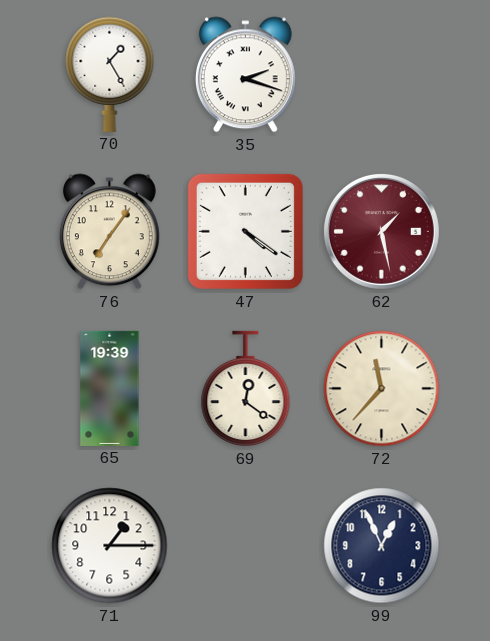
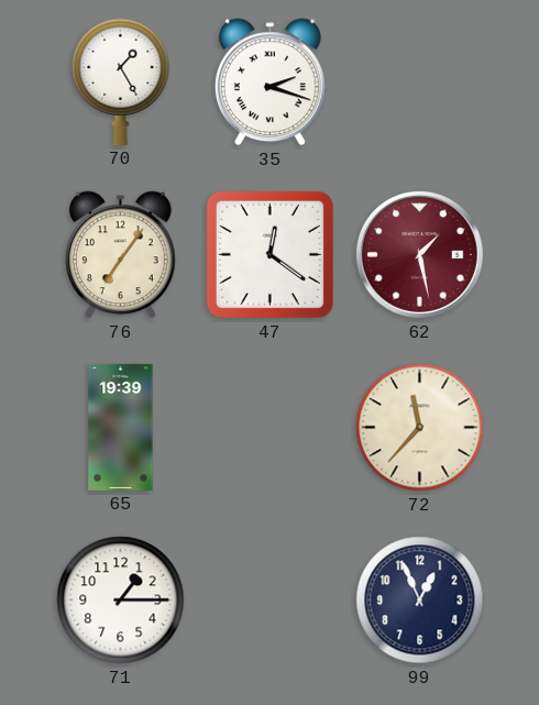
47: 4:21 -> 12:21 (269, 254)
69: 12:21 -> none (246, 389)
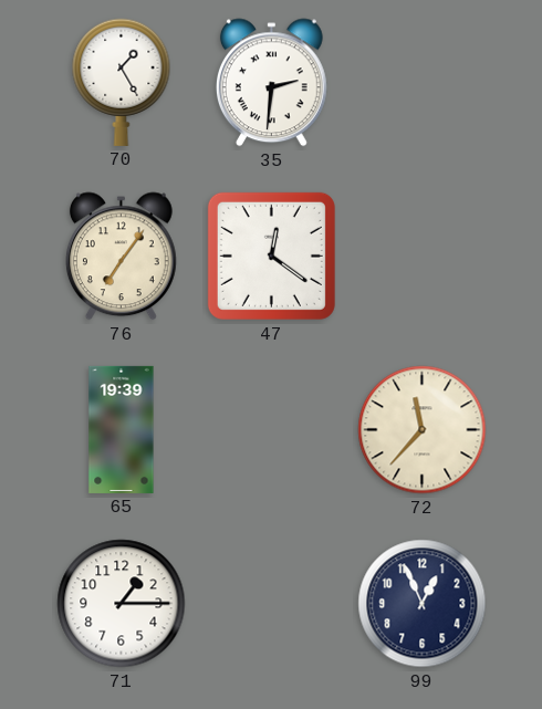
35: 2:18 -> 2:31 (271, 83)
62: 1:28 -> none (419, 254)
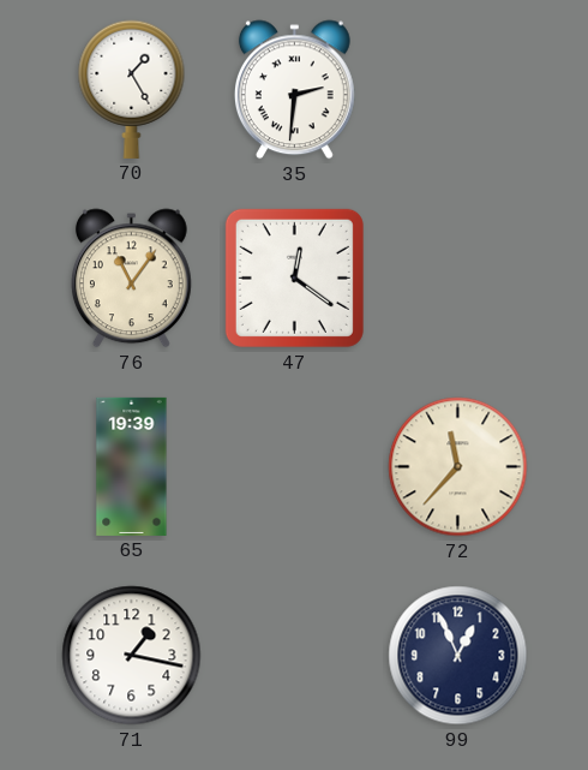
76: 7:06 -> 11:06 (131, 279)
71: 1:15 -> 1:17 (132, 656)
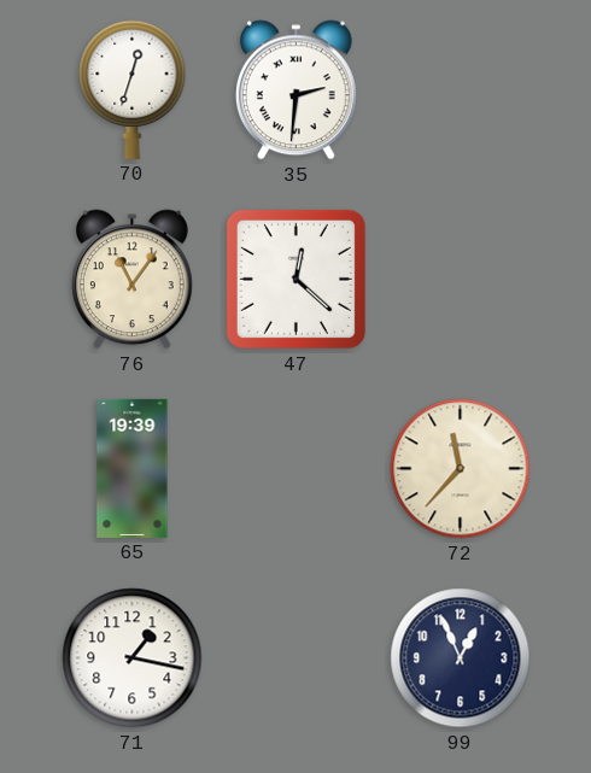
70: 1:25 -> 12:33 (133, 89)
47: 12:21 -> 12:22 (295, 279)
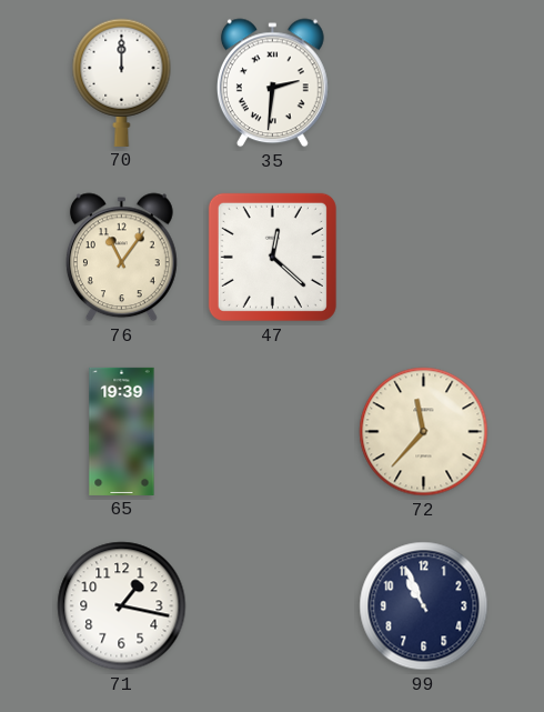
70: 12:33 -> 12:00 (122, 82)
99: 12:56 -> 10:56 (424, 606)
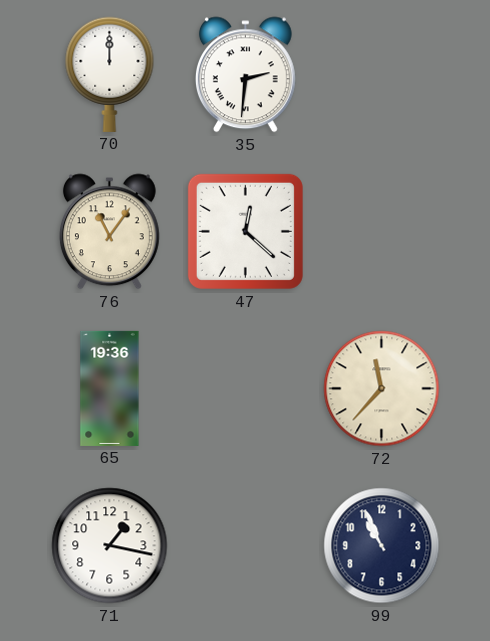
65: 19:39 -> 19:36 (110, 388)
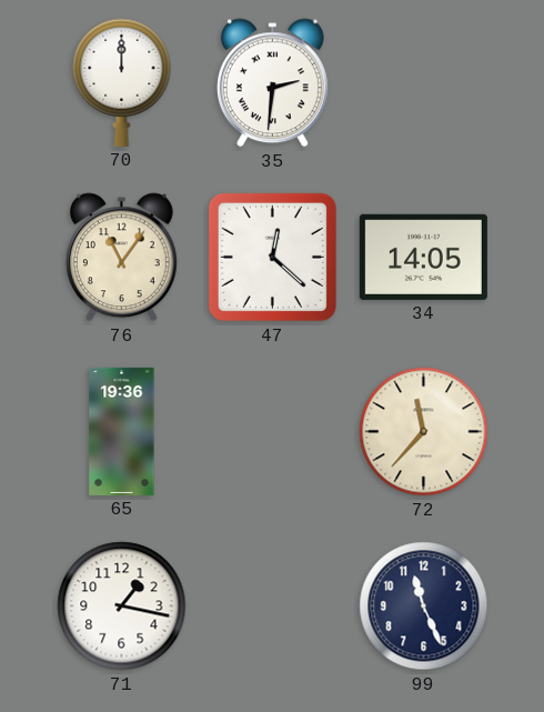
34: none -> 14:05 (423, 257)
99: 10:56 -> 11:26 (424, 606)
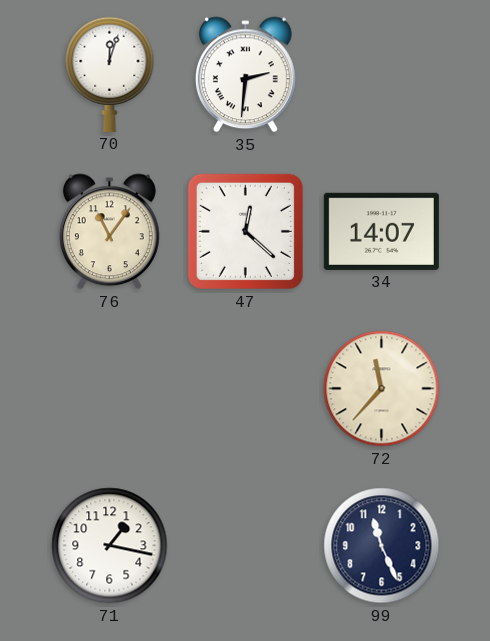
70: 12:00 -> 12:03 (110, 74)
34: 14:05 -> 14:07 (381, 231)
65: 19:36 -> none (122, 431)
